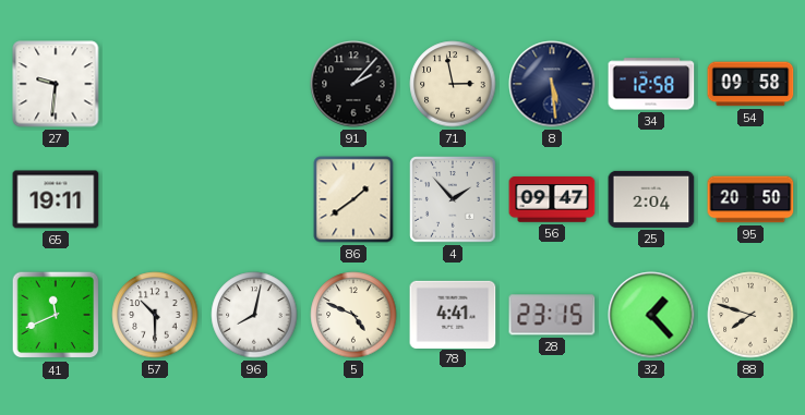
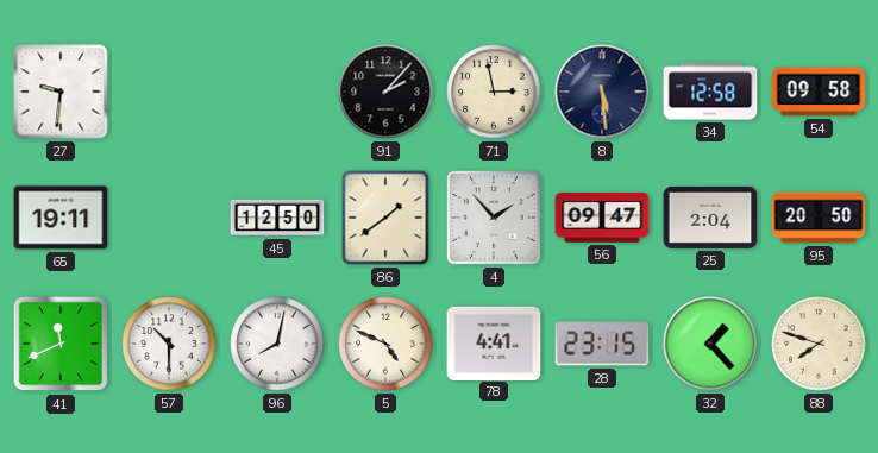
45: none -> 12:50 (277, 218)
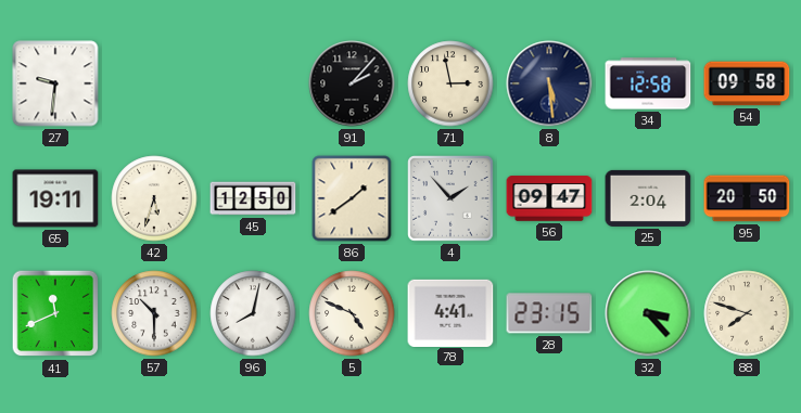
42: none -> 5:33 (154, 198)
32: 1:23 -> 3:23 (648, 313)
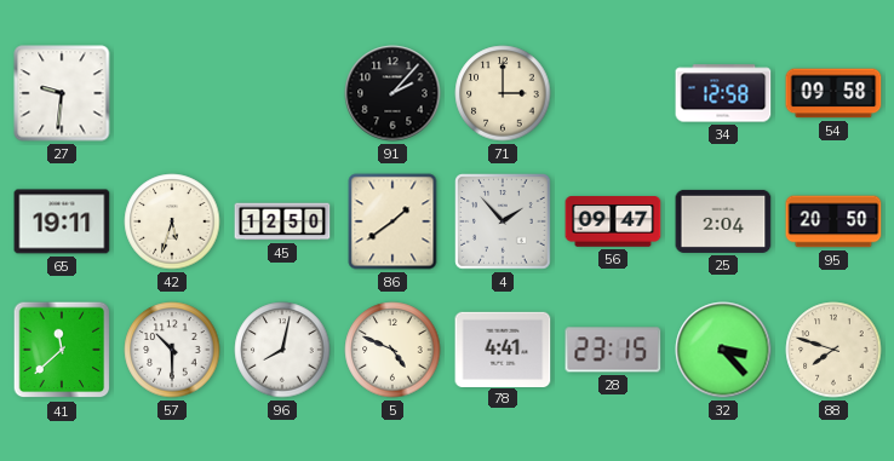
71: 2:58 -> 3:00 (503, 93)
8: 5:29 -> none (549, 83)
41: 11:41 -> 11:38 (62, 350)
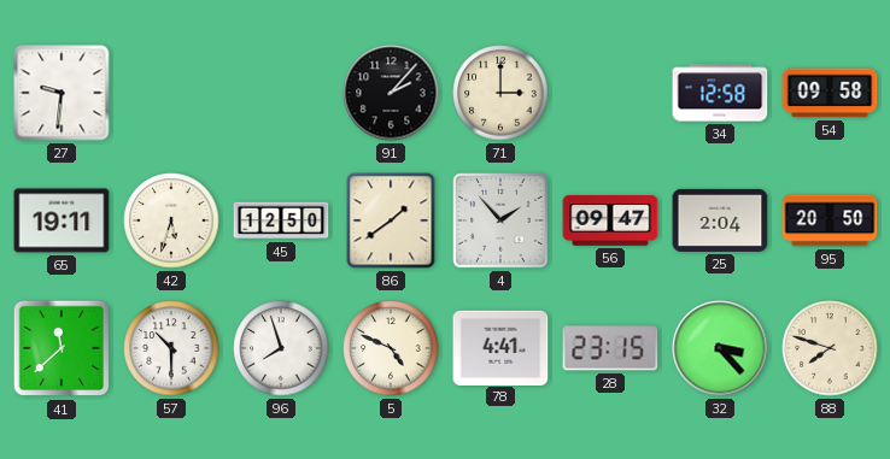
96: 8:02 -> 7:57 (281, 348)
